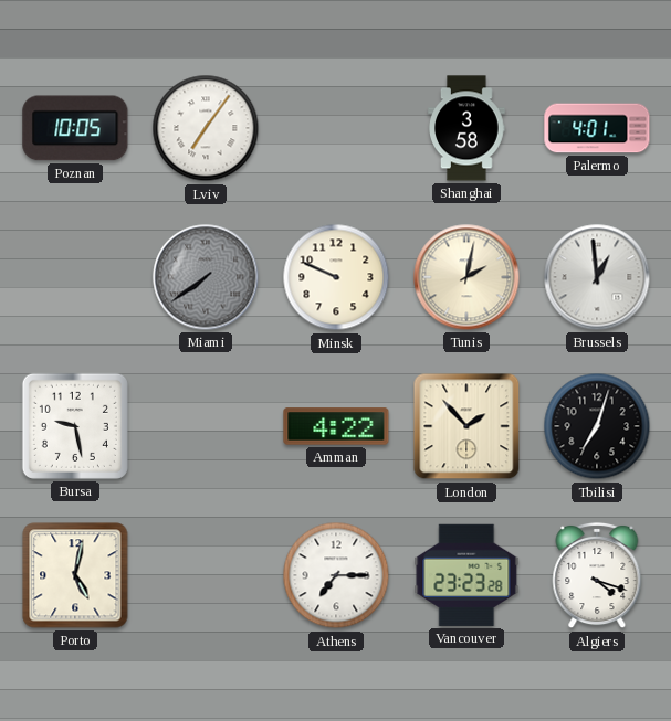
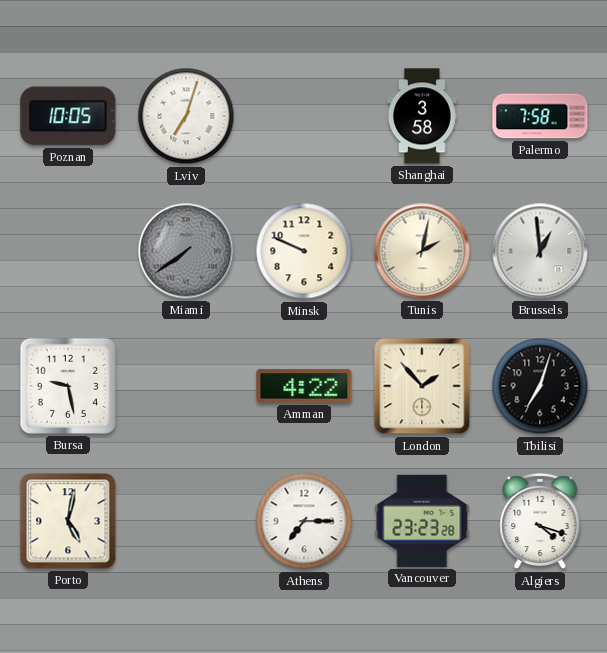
Lviv: 7:06 -> 7:03 (186, 116)
Palermo: 4:01 -> 7:58 (540, 116)
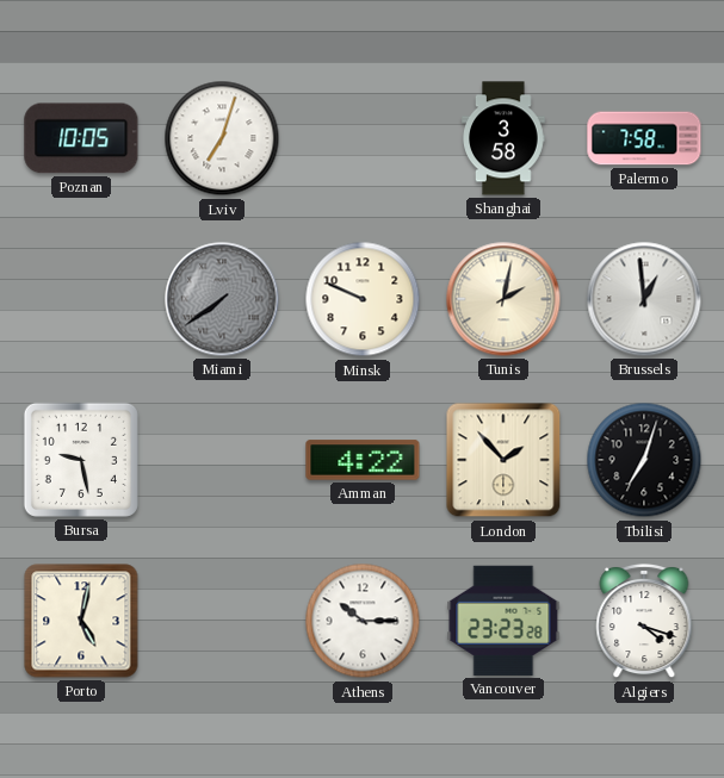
Athens: 7:15 -> 10:15 (363, 621)
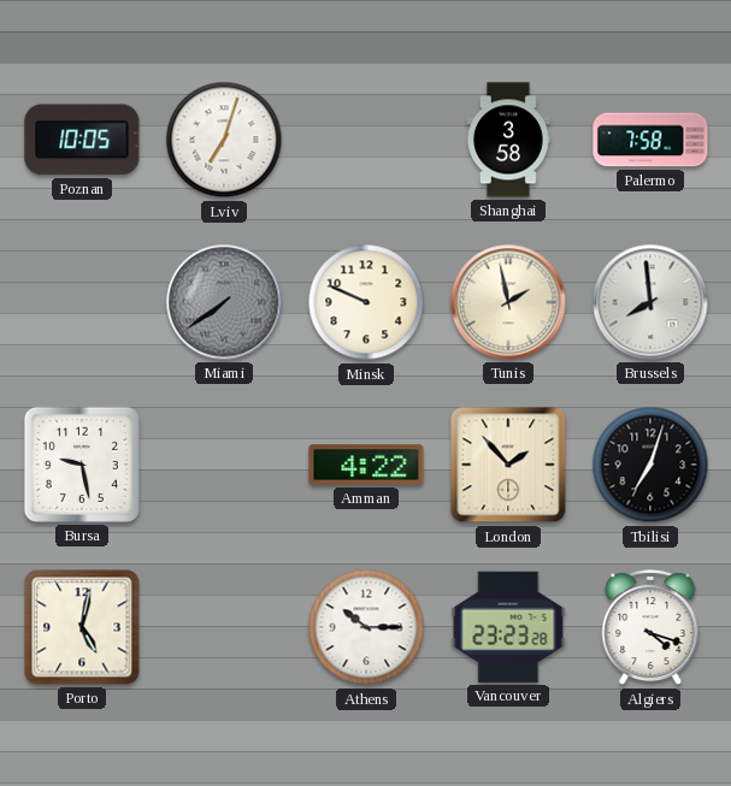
Tunis: 2:02 -> 1:58 (508, 302)
Brussels: 12:59 -> 7:59 (650, 302)
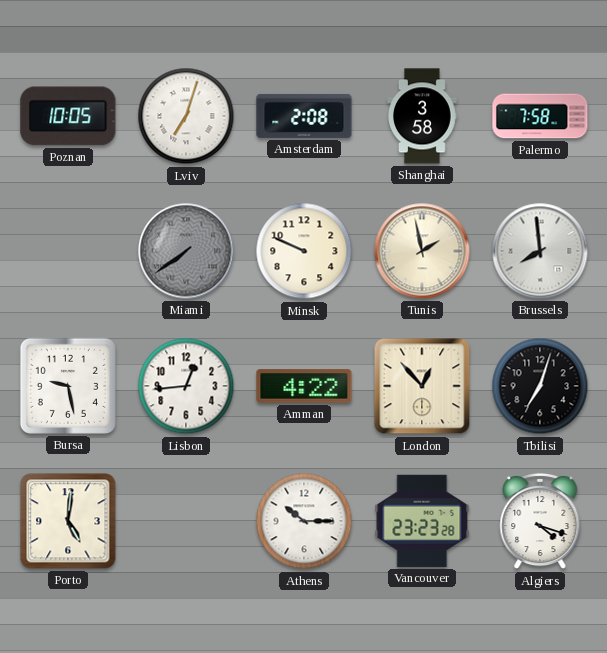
Amsterdam: none -> 2:08 (304, 116)
Lisbon: none -> 12:44 (186, 386)
London: 1:53 -> 12:53 (422, 386)
Porto: 5:02 -> 5:01 (68, 521)
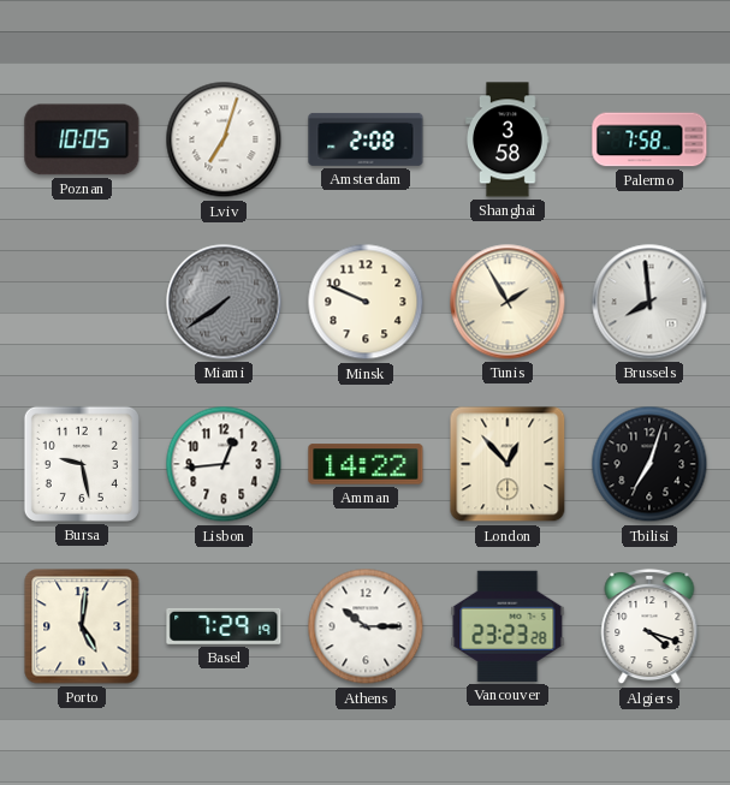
Tunis: 1:58 -> 1:55 (508, 302)
Amman: 4:22 -> 14:22 (366, 464)
Basel: none -> 7:29 (224, 626)
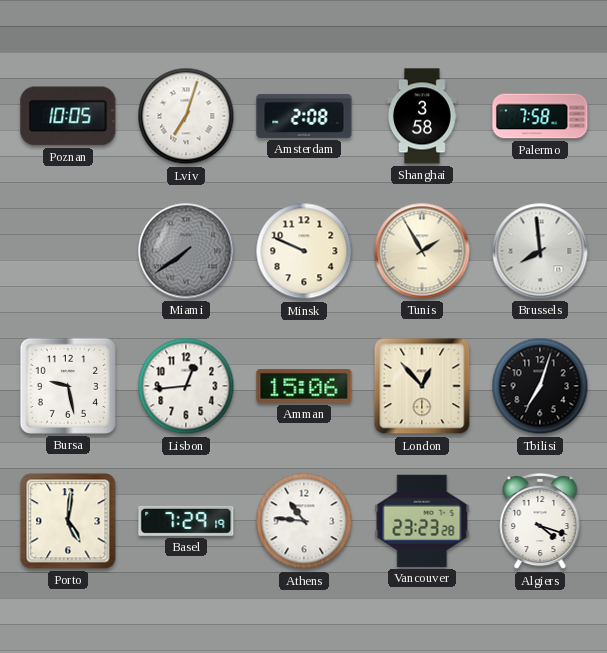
Amman: 14:22 -> 15:06 (304, 386)
Athens: 10:15 -> 10:46 (304, 521)
